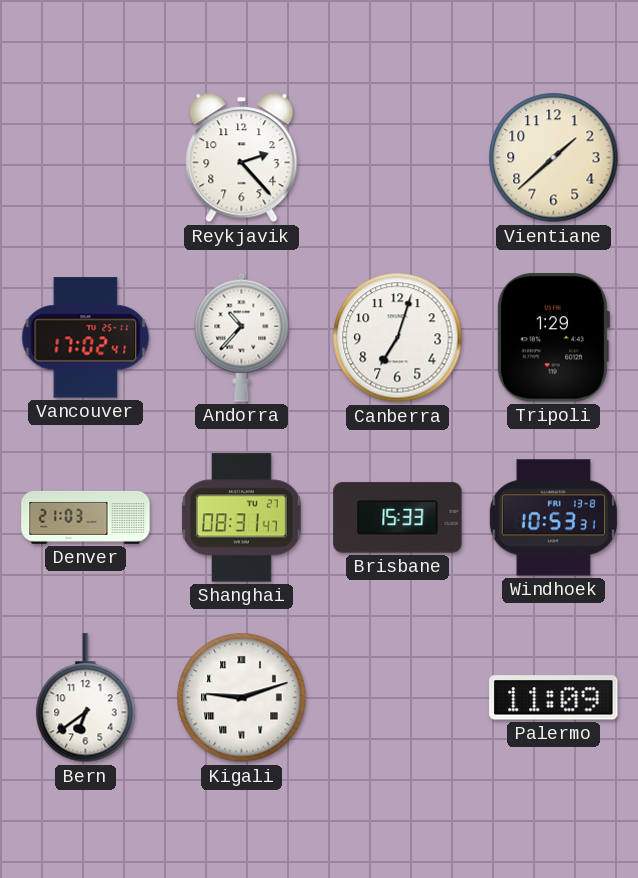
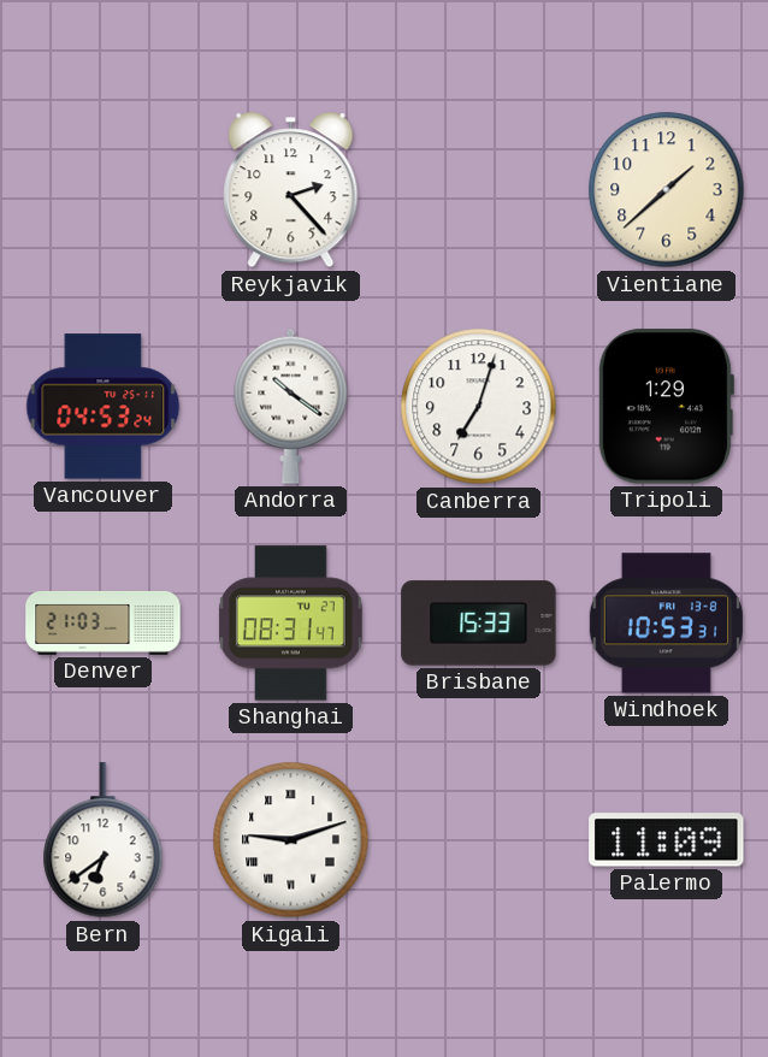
Vancouver: 17:02 -> 04:53 (104, 407)
Andorra: 10:37 -> 10:21 (291, 406)
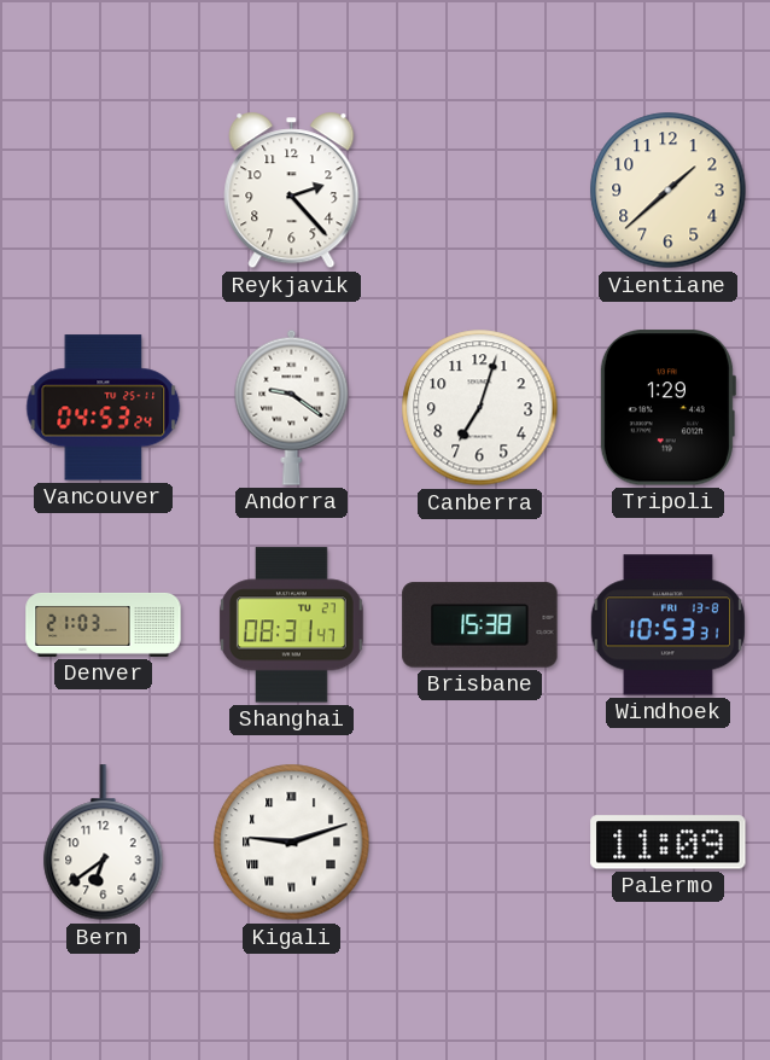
Andorra: 10:21 -> 9:21 (292, 407)
Brisbane: 15:33 -> 15:38 (480, 625)
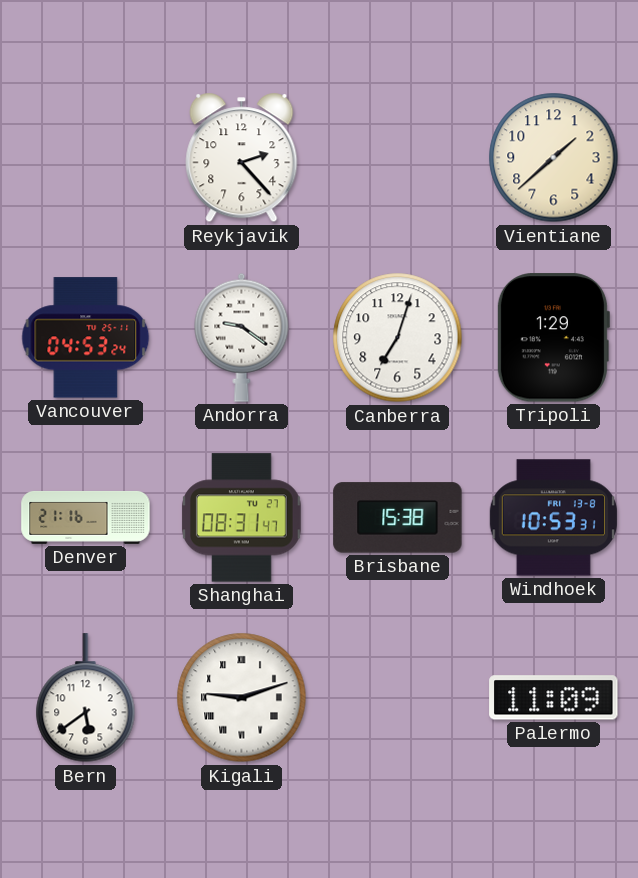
Denver: 21:03 -> 21:16 (86, 517)
Bern: 6:39 -> 5:39 (86, 698)
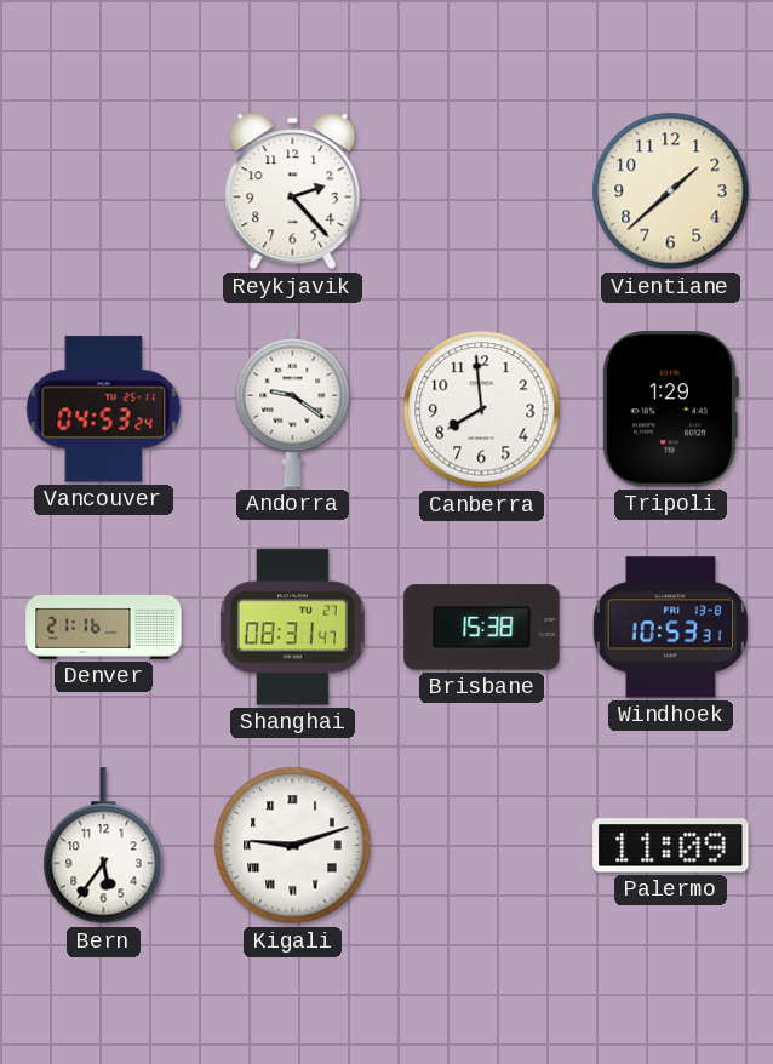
Canberra: 7:03 -> 7:59 (482, 410)
Bern: 5:39 -> 5:36 (104, 846)
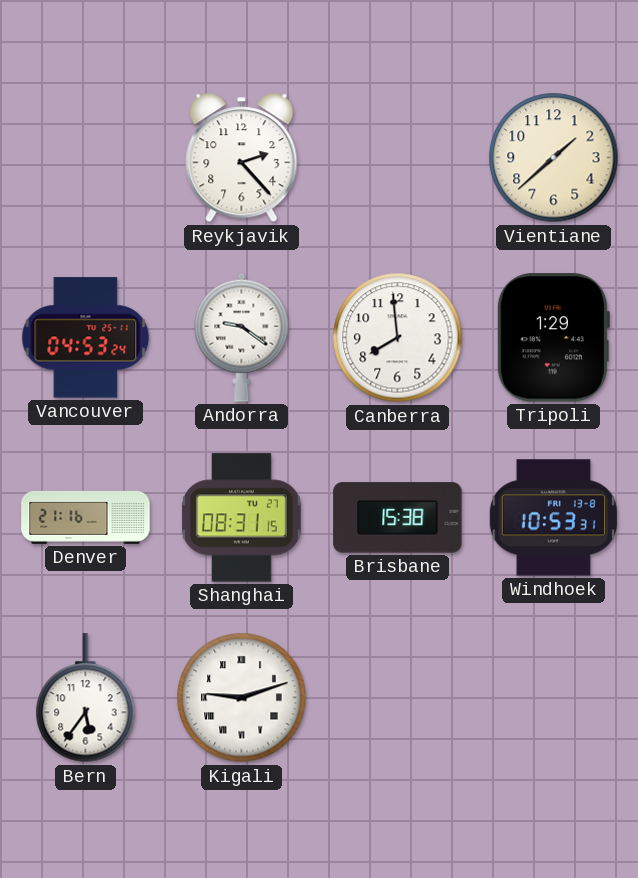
Shanghai: 08:31:47 -> 08:31:15 (241, 518)
Palermo: 11:09 -> none (671, 846)
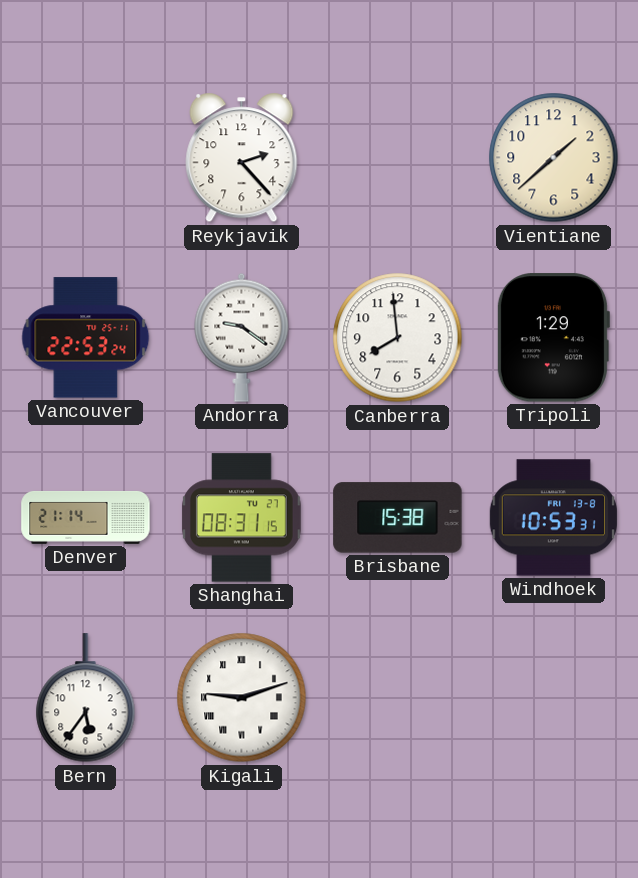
Vancouver: 04:53 -> 22:53 (86, 338)
Denver: 21:16 -> 21:14 (86, 517)
